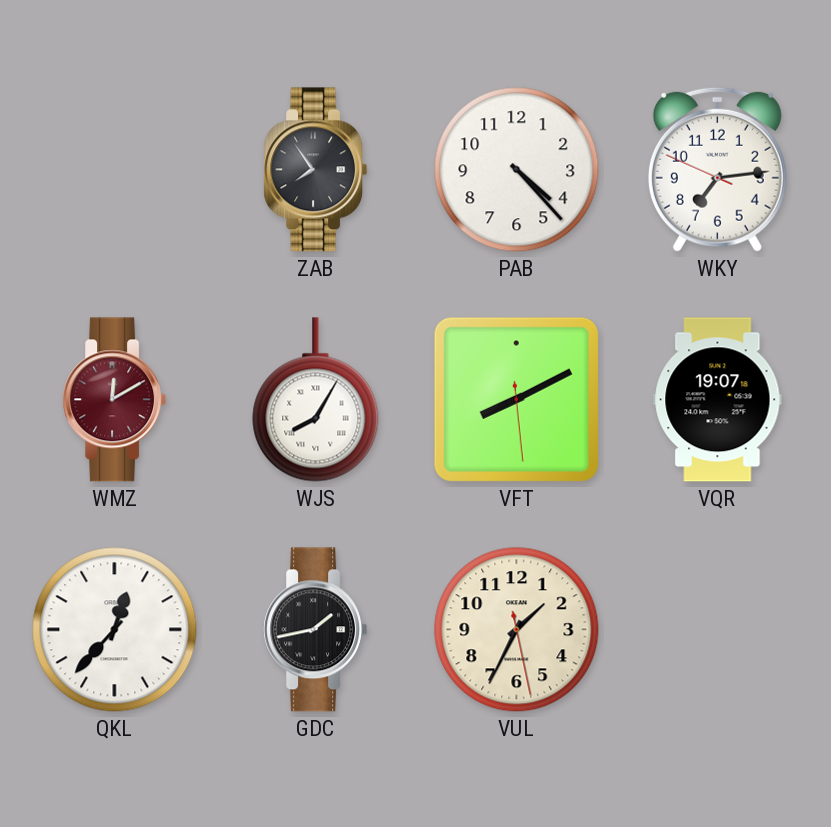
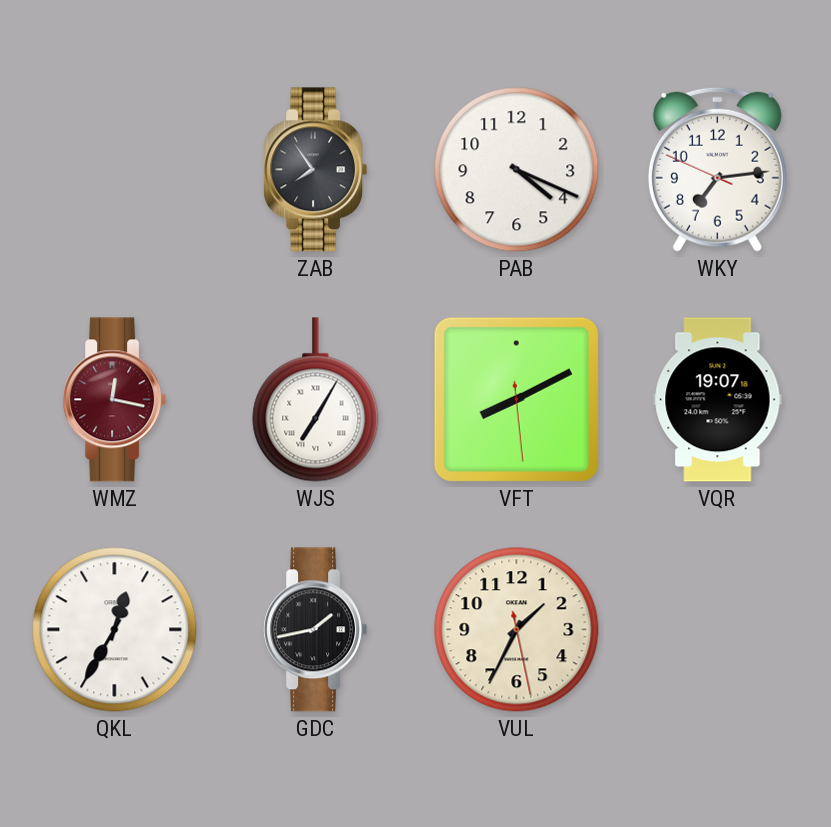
PAB: 4:23 -> 4:19 (517, 170)
WMZ: 12:10 -> 12:17 (115, 400)
WJS: 8:05 -> 7:05 (316, 400)
QKL: 12:37 -> 12:35 (115, 630)
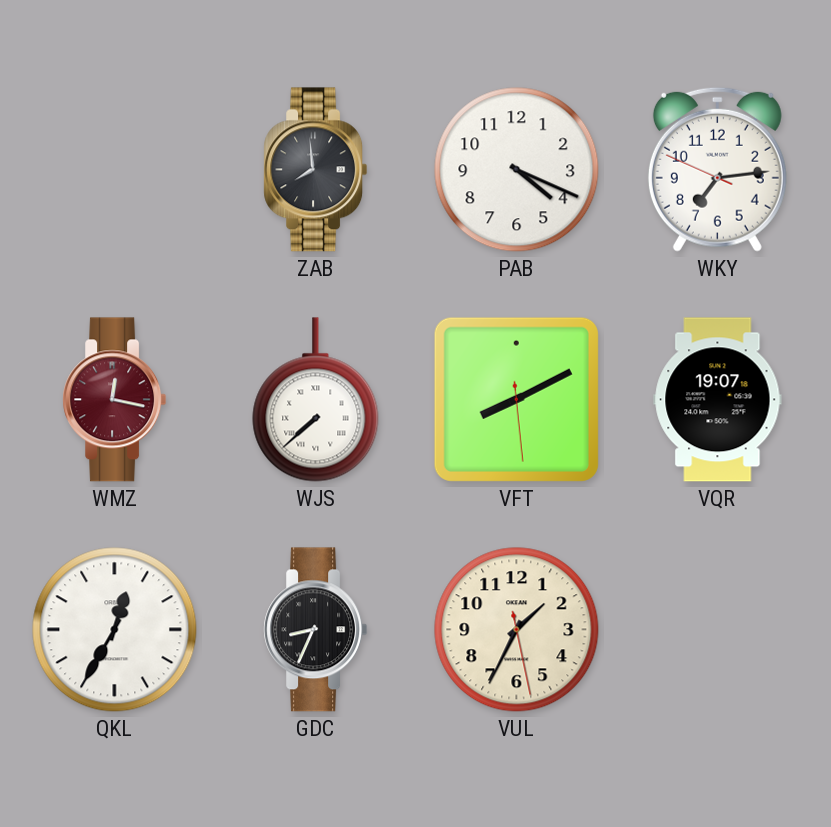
ZAB: 7:54 -> 7:59 (316, 170)
WJS: 7:05 -> 7:38 (316, 400)
GDC: 1:43 -> 8:34 (316, 630)
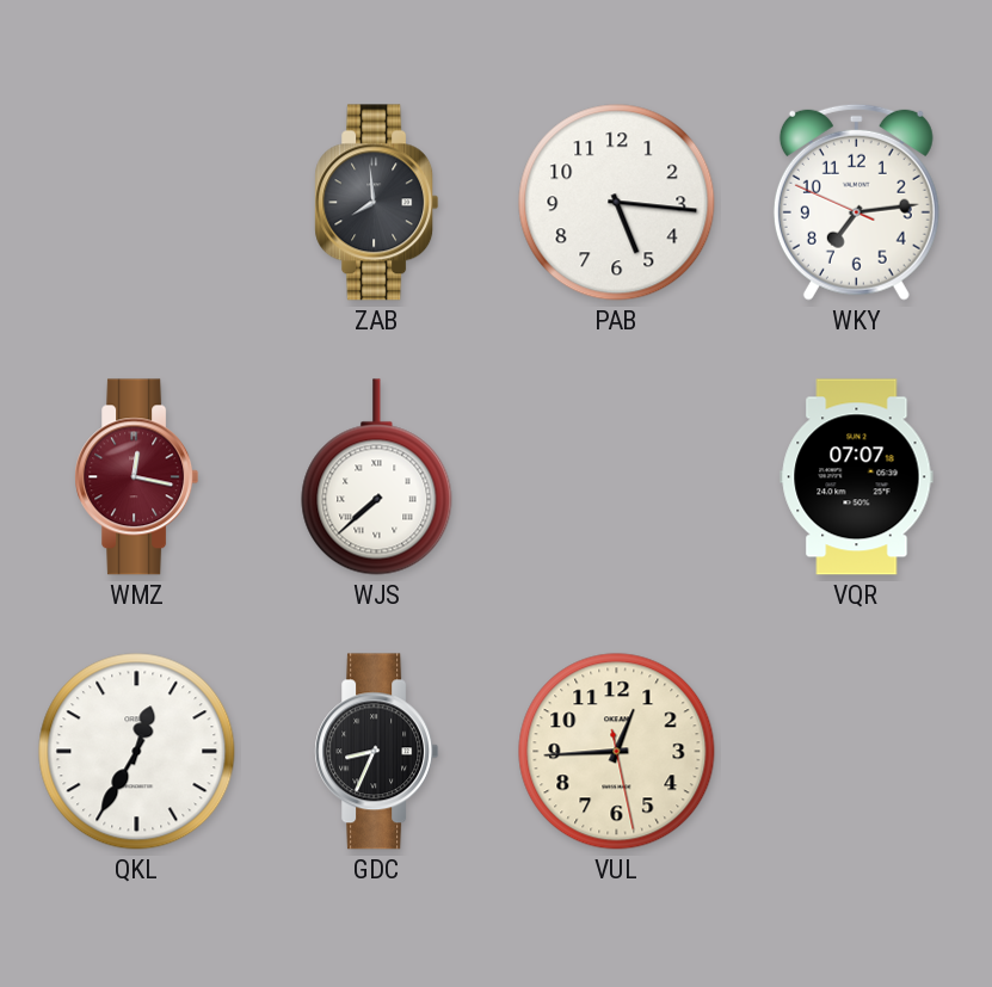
PAB: 4:19 -> 5:16 (617, 203)
VFT: 8:10 -> none (516, 399)
VQR: 19:07 -> 07:07 (857, 477)
VUL: 1:34 -> 12:44 (617, 752)
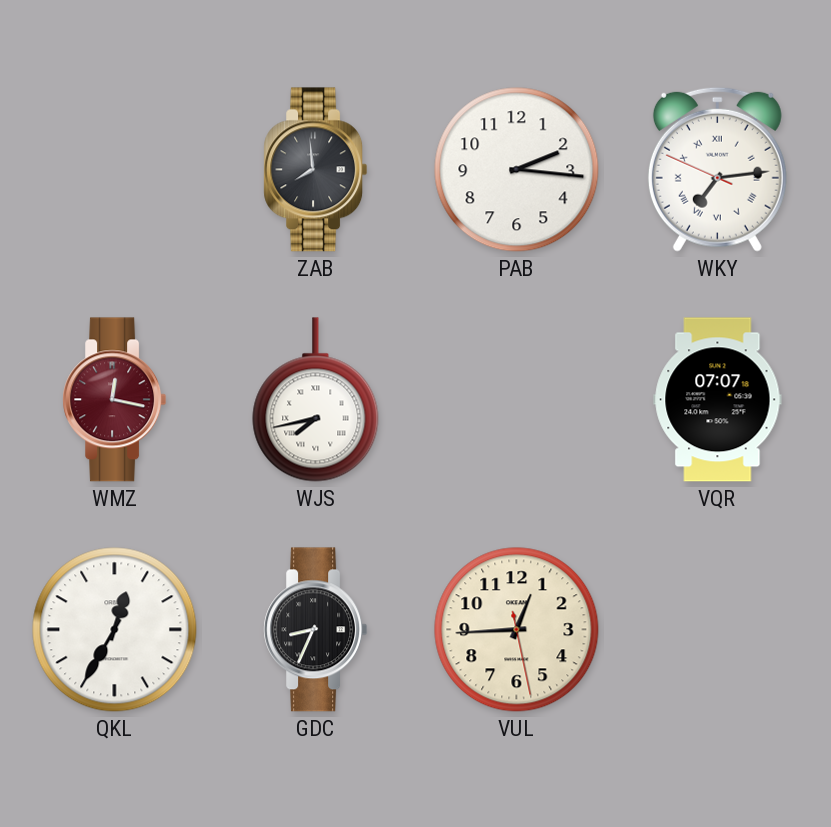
PAB: 5:16 -> 2:16 (517, 170)
WKY numerals: Arabic -> Roman (717, 169)
WJS: 7:38 -> 7:43 (316, 400)
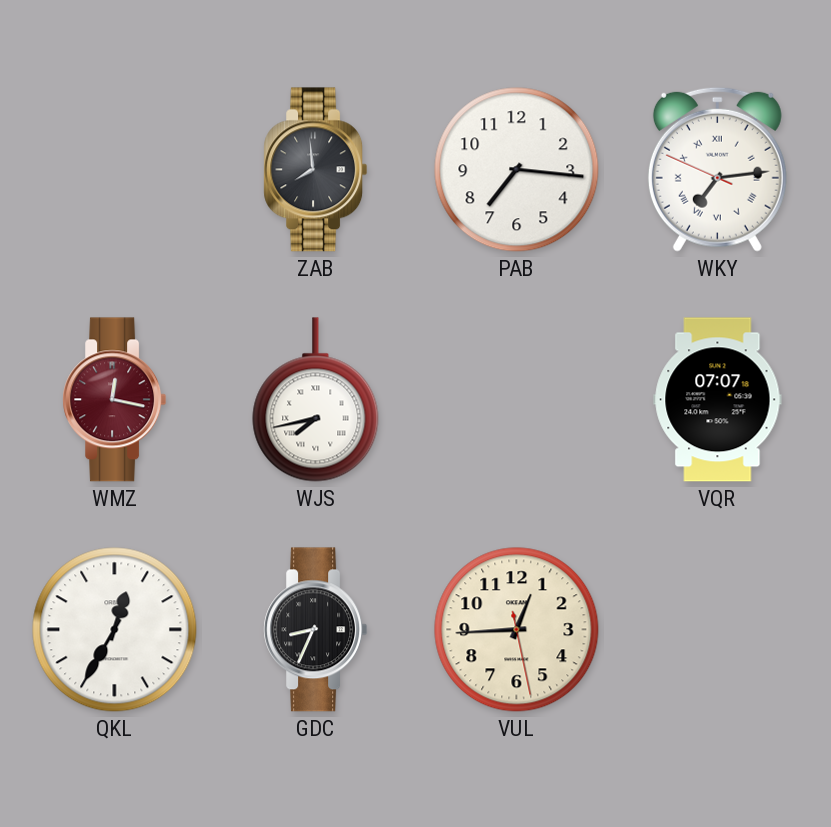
PAB: 2:16 -> 7:16 (517, 170)
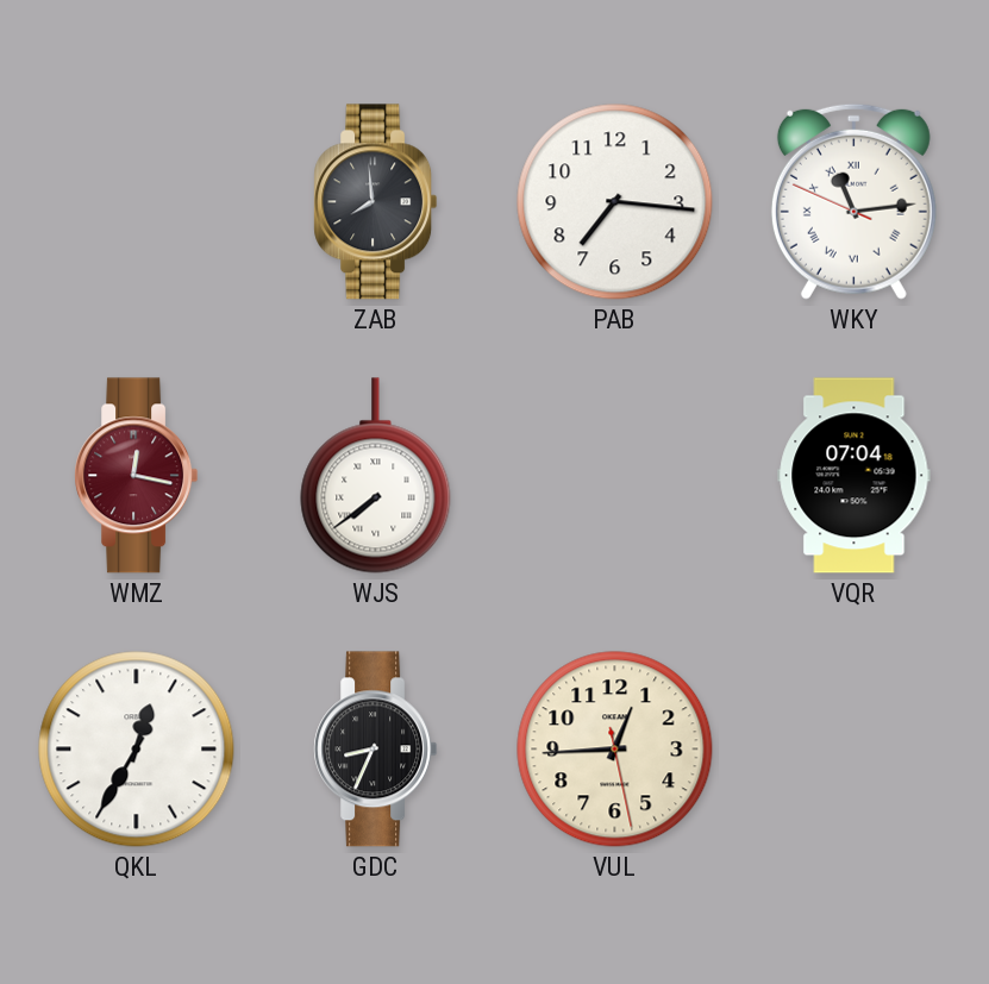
WKY: 7:13 -> 11:13 (853, 201)
WJS: 7:43 -> 7:39 (376, 476)
VQR: 07:07 -> 07:04 (855, 476)
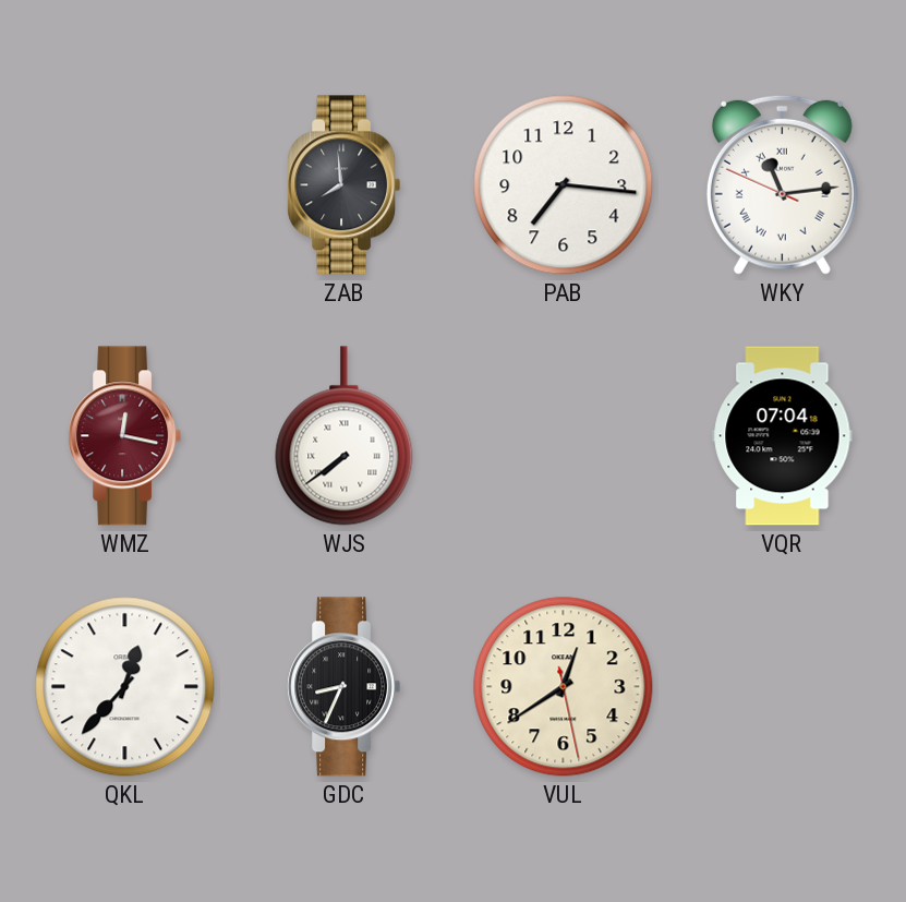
QKL: 12:35 -> 12:37 (125, 687)
VUL: 12:44 -> 12:39 (564, 687)
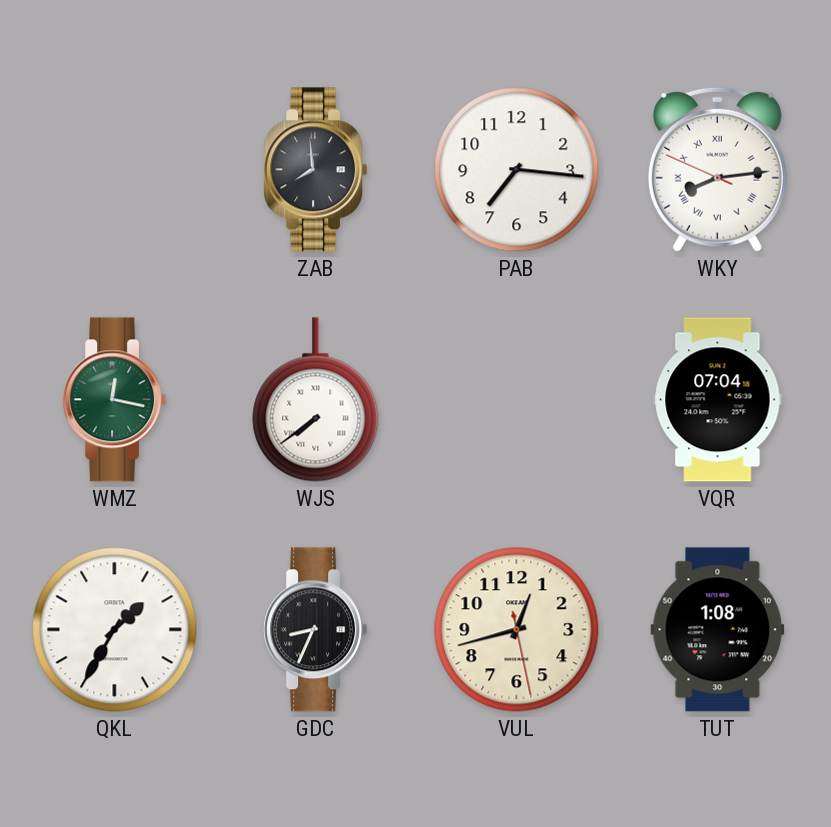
WKY: 11:13 -> 8:13 (717, 169)
WMZ dial: burgundy -> green (115, 400)
QKL: 12:37 -> 1:35 (115, 630)
VUL: 12:39 -> 12:42 (517, 630)
TUT: none -> 1:08 (718, 630)
